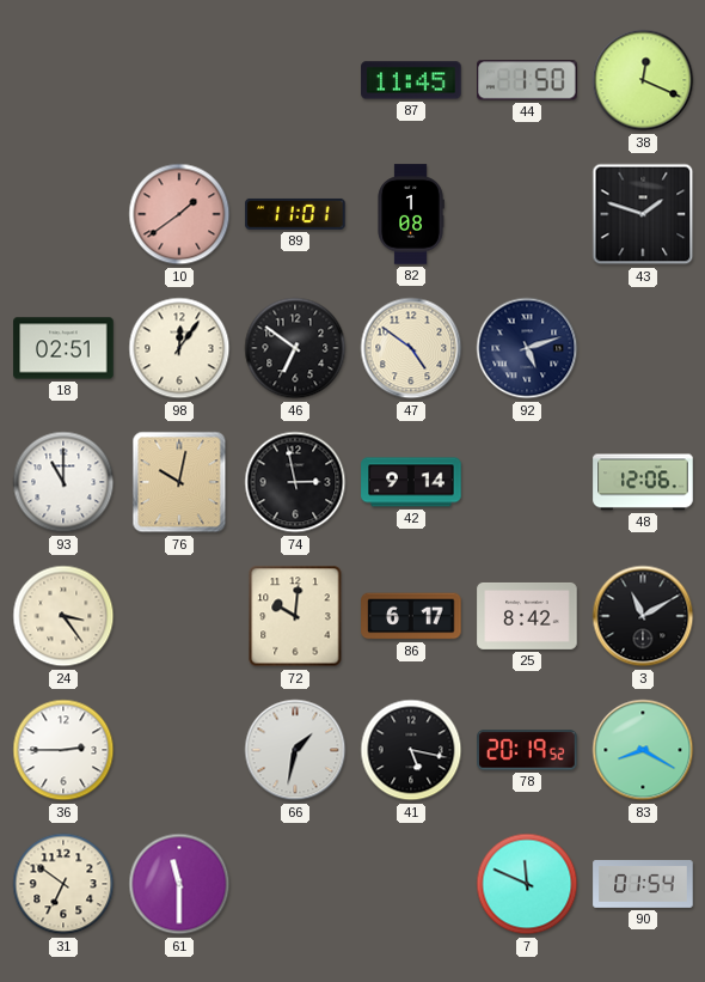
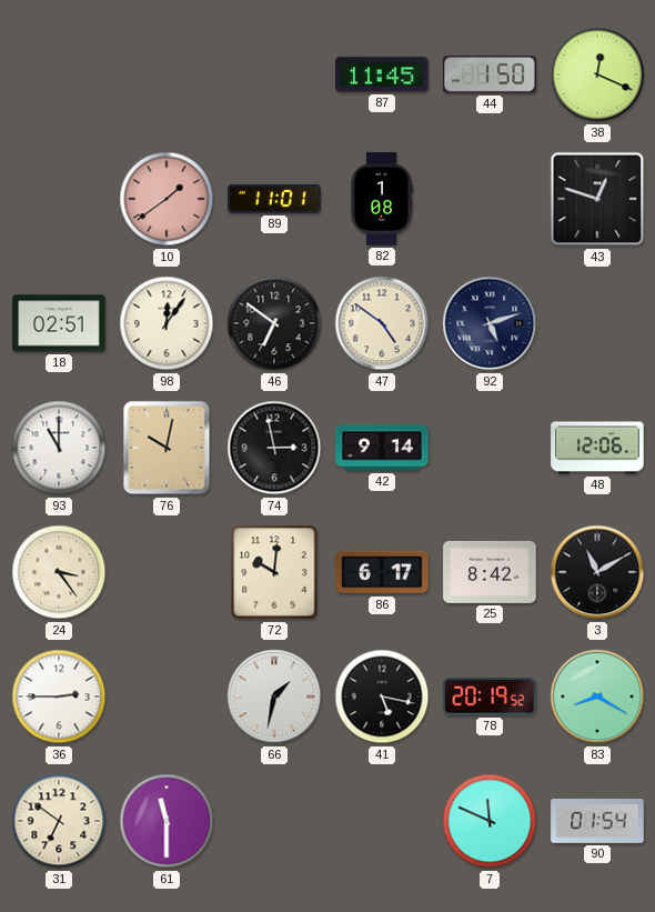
43: 1:48 -> 12:48 (597, 199)
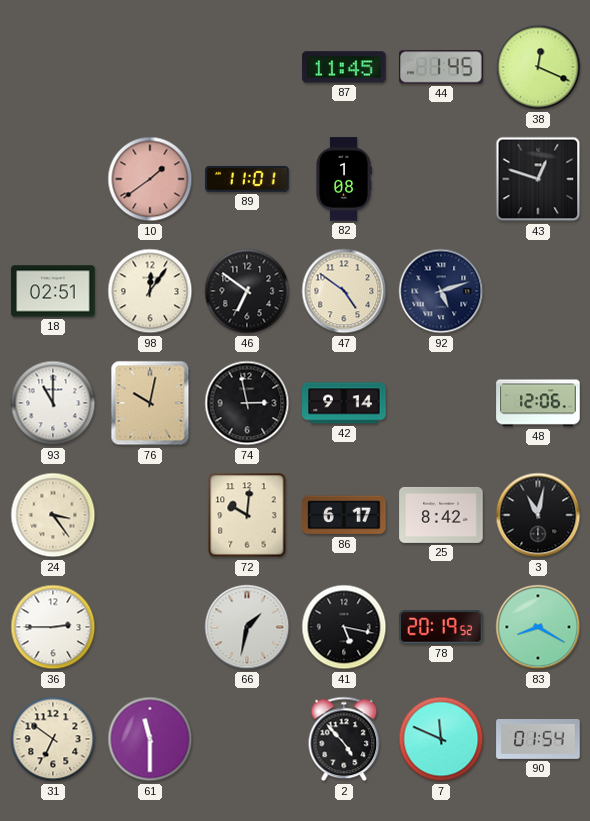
44: 1:50 -> 1:45 (441, 67)
3: 11:10 -> 11:02 (538, 515)
2: none -> 4:53 (344, 739)
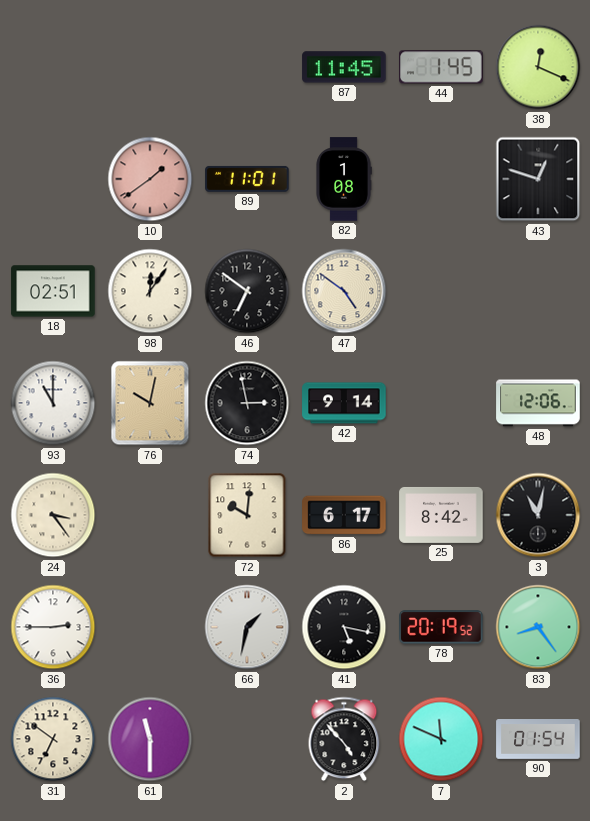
92: 5:12 -> none (441, 291)
83: 8:20 -> 8:24 (538, 627)
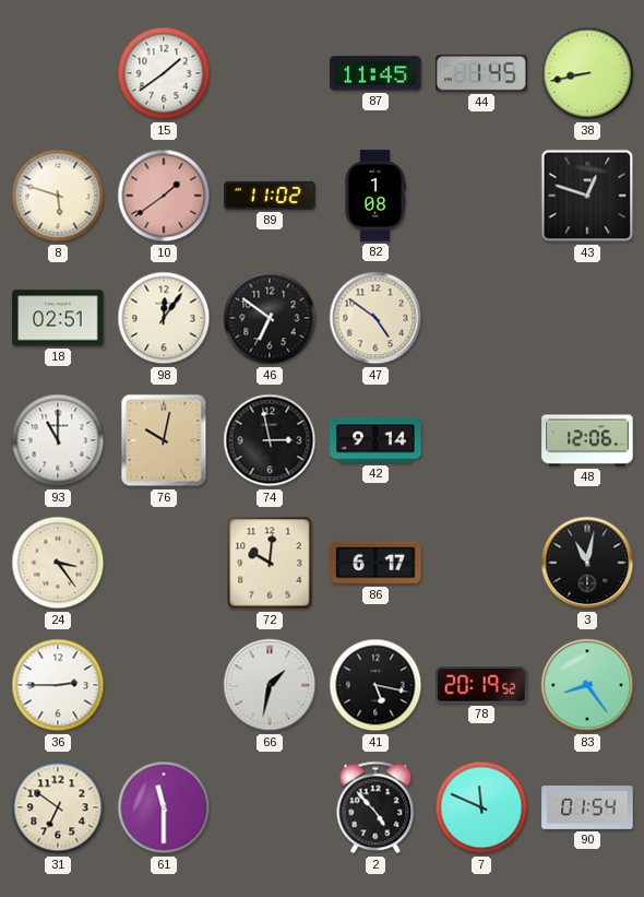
15: none -> 1:39 (164, 73)
38: 12:19 -> 8:43 (587, 73)
8: none -> 5:48 (58, 196)
89: 11:01 -> 11:02 (270, 196)
25: 8:42 -> none (441, 515)
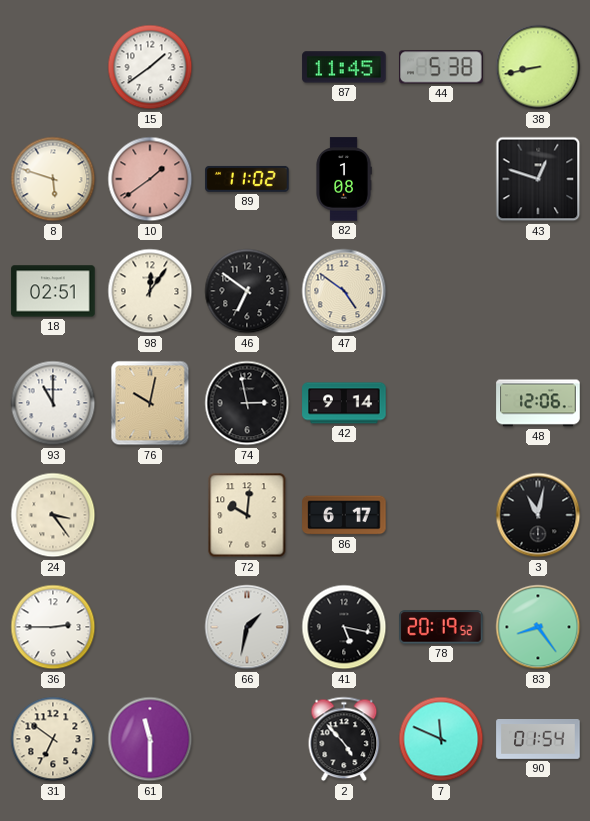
44: 1:45 -> 5:38 (441, 67)
